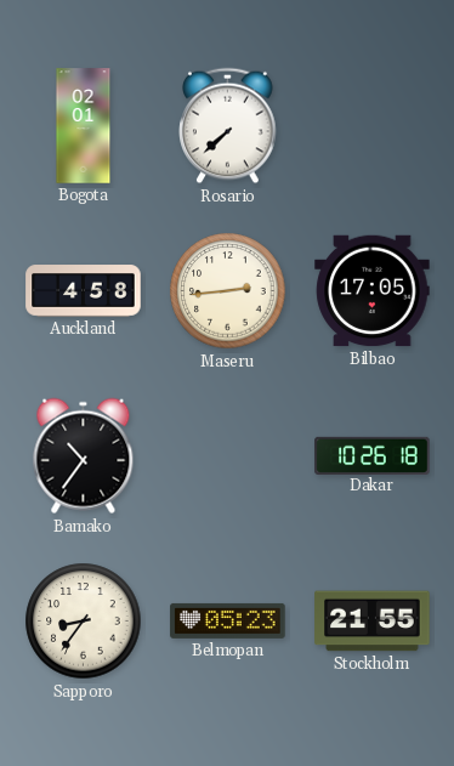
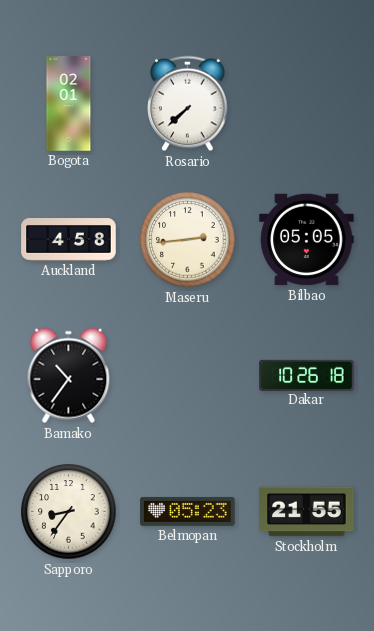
Bilbao: 17:05 -> 05:05 (307, 240)
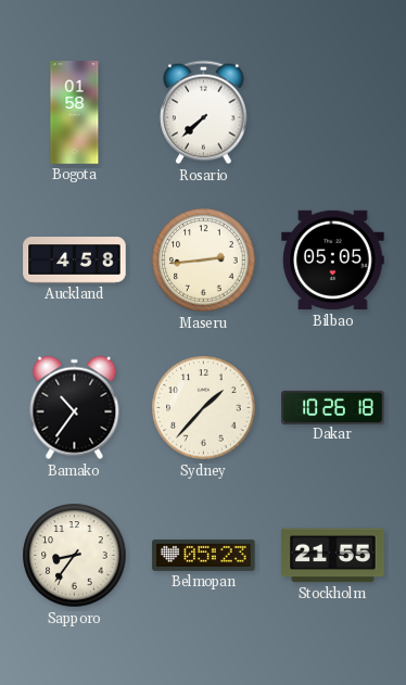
Bogota: 02:01 -> 01:58 (75, 113)
Sydney: none -> 1:37 (204, 408)
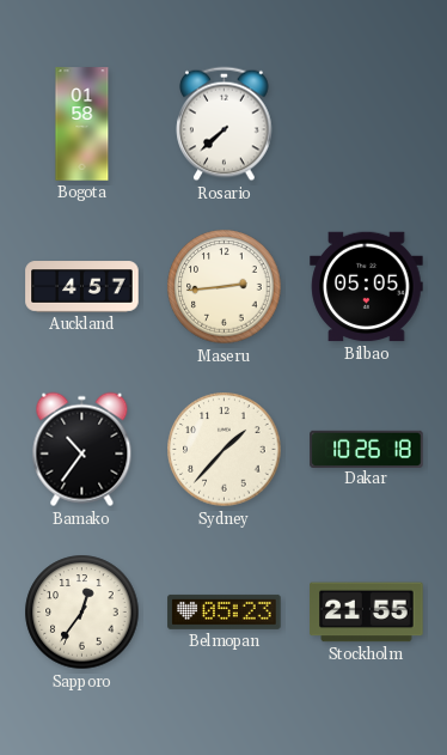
Auckland: 4:58 -> 4:57 (82, 287)
Sapporo: 8:36 -> 12:36 (82, 613)
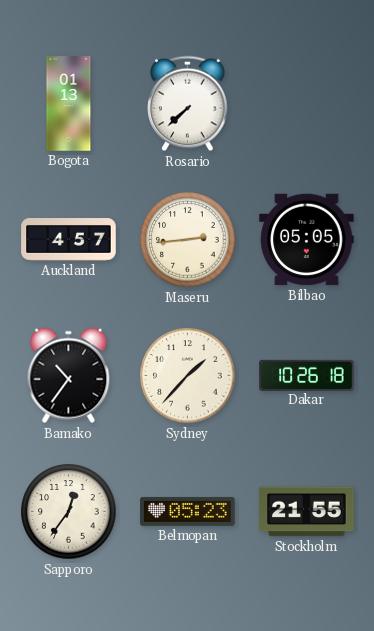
Bogota: 01:58 -> 01:13 (69, 104)
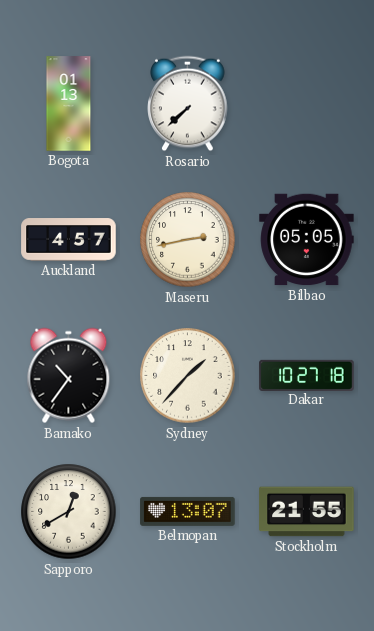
Maseru: 2:44 -> 2:43 (188, 240)
Dakar: 10:26 -> 10:27 (307, 375)
Sapporo: 12:36 -> 12:40 (69, 512)
Belmopan: 05:23 -> 13:07 (188, 511)
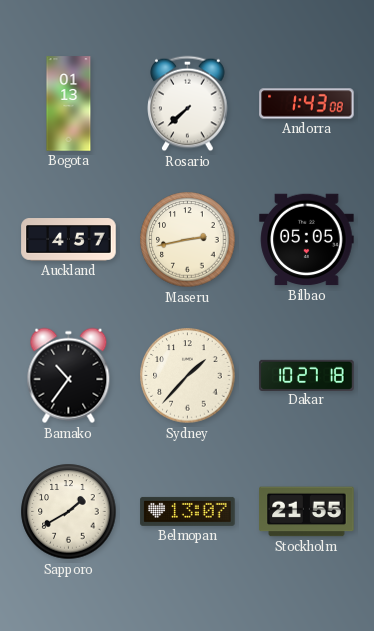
Andorra: none -> 1:43 (307, 104)
Sapporo: 12:40 -> 1:40 (69, 512)
